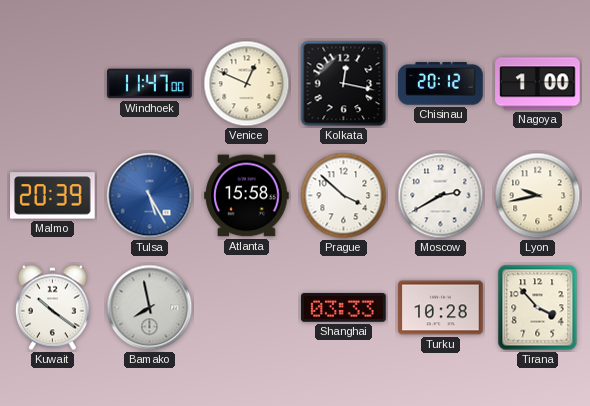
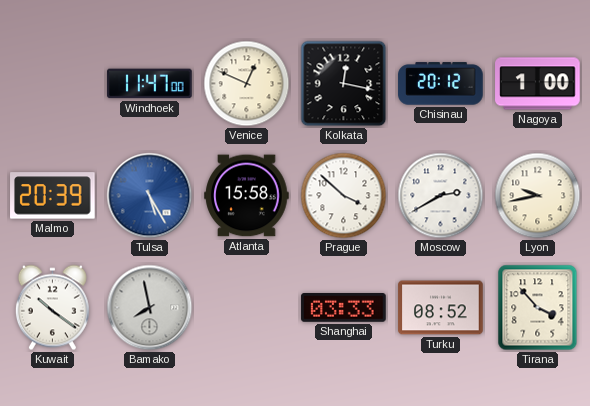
Turku: 10:28 -> 08:52 (441, 308)
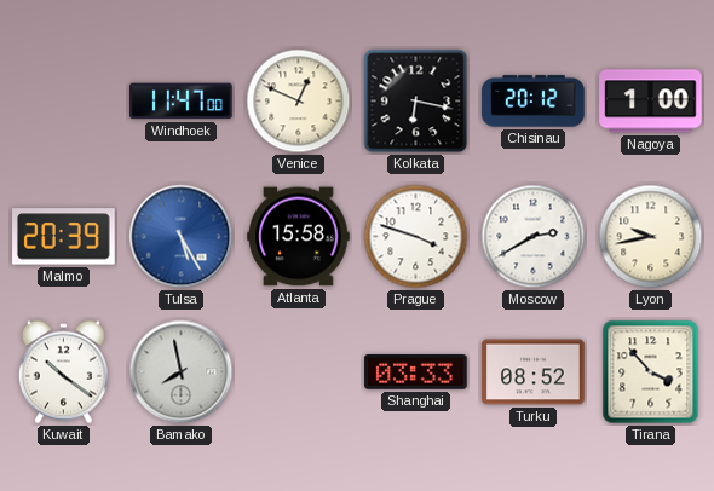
Kolkata: 12:17 -> 6:17 (416, 102)
Prague: 3:52 -> 3:48 (416, 237)
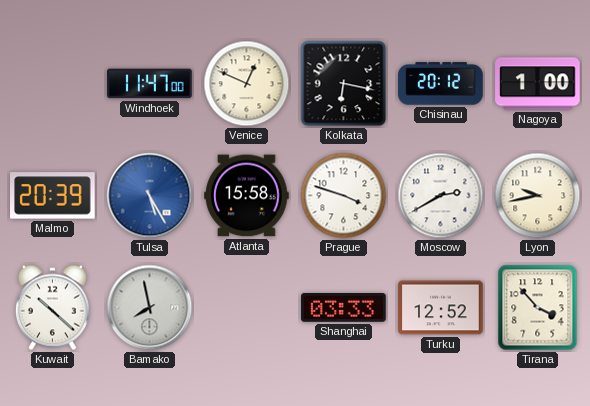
Kuwait: 10:21 -> 10:22 (52, 308)
Turku: 08:52 -> 12:52 (441, 308)
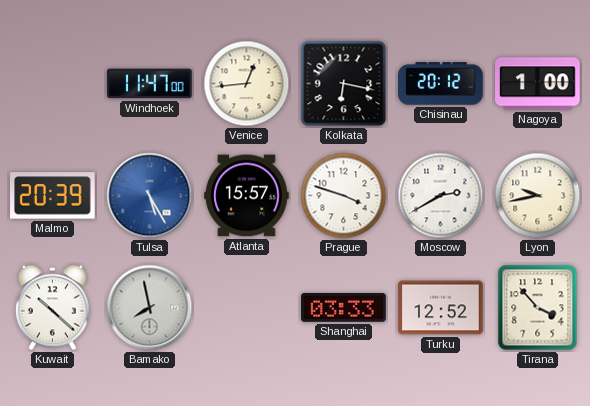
Venice: 12:49 -> 12:44 (247, 84)
Atlanta: 15:58 -> 15:57 (247, 196)
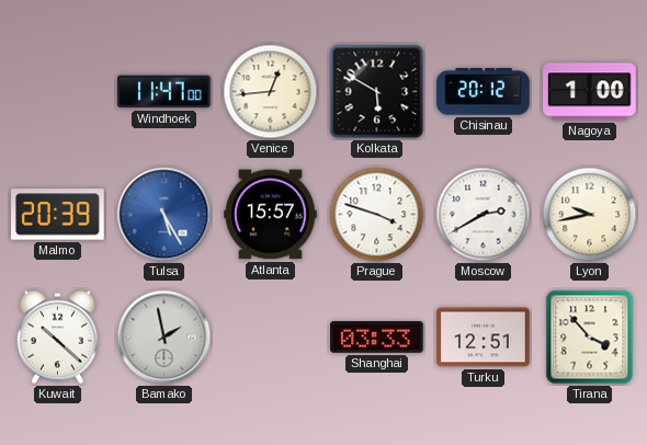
Kolkata: 6:17 -> 5:50 (377, 92)
Bamako: 7:58 -> 1:58 (164, 338)
Turku: 12:52 -> 12:51 (484, 338)
